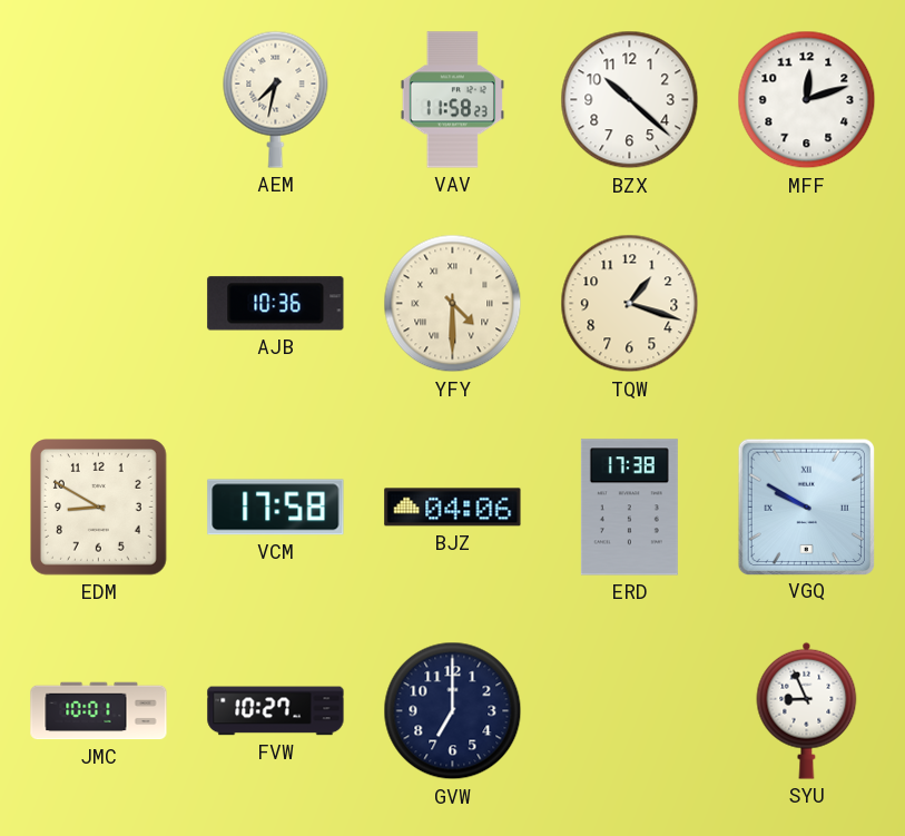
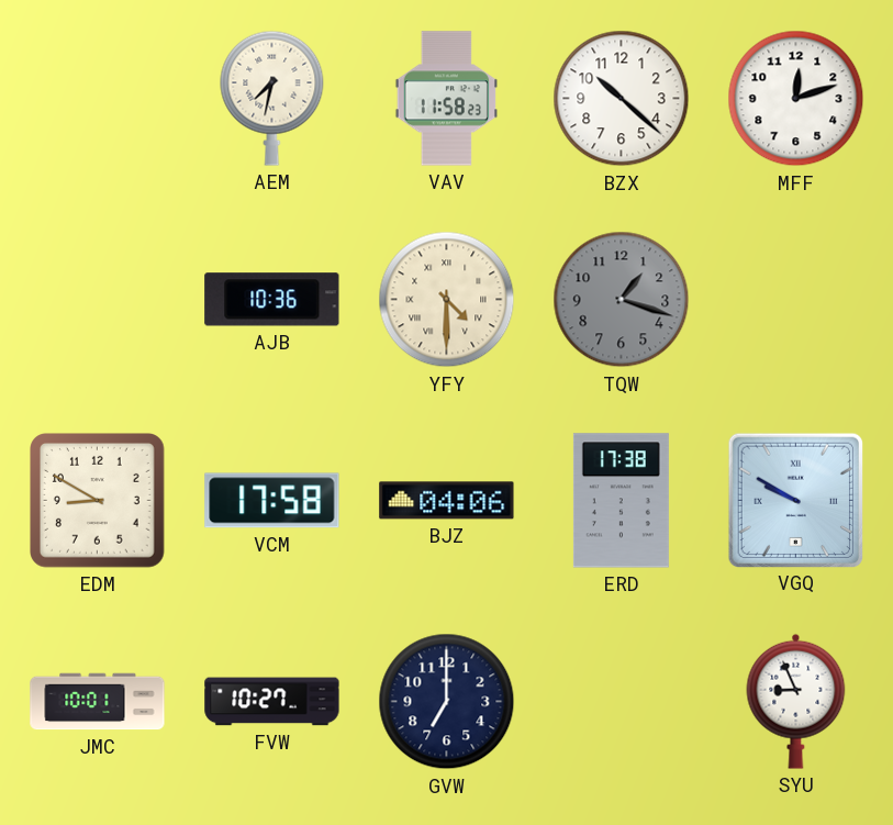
TQW dial: cream -> grey (622, 300)
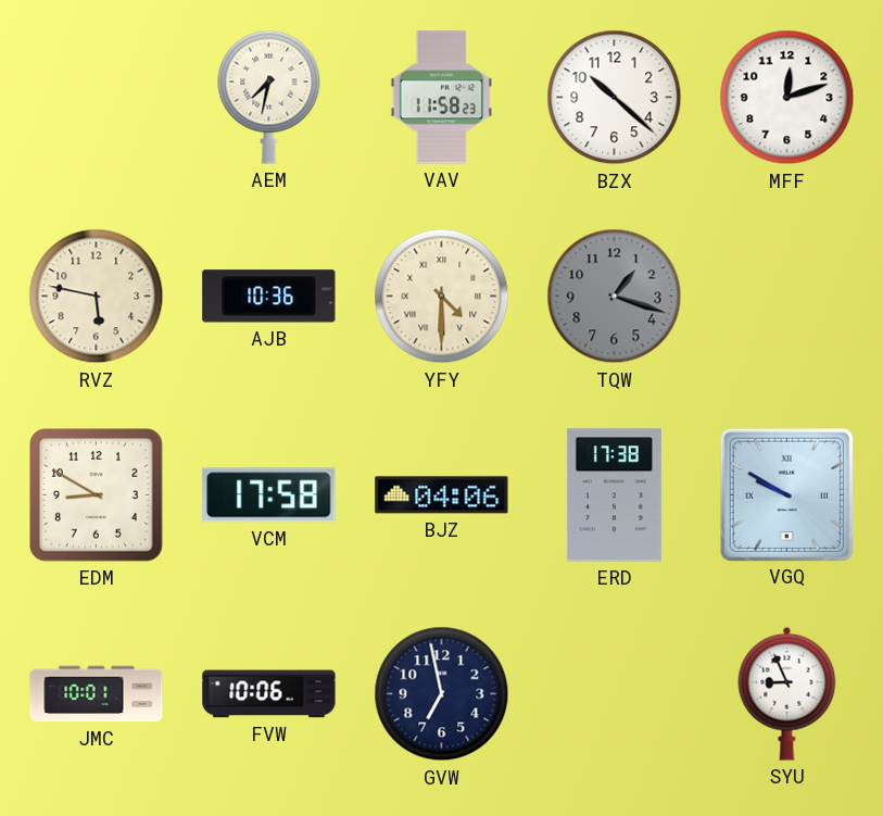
RVZ: none -> 5:47 (97, 297)
FVW: 10:27 -> 10:06 (269, 694)
GVW: 7:00 -> 6:58 (442, 694)
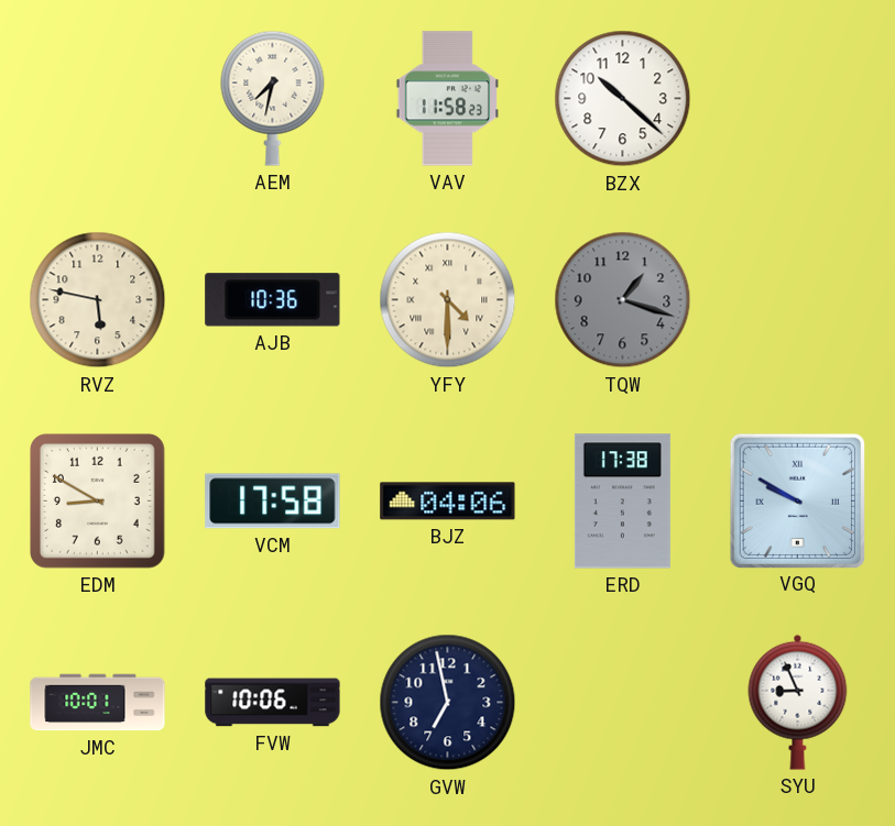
MFF: 12:12 -> none (787, 98)
